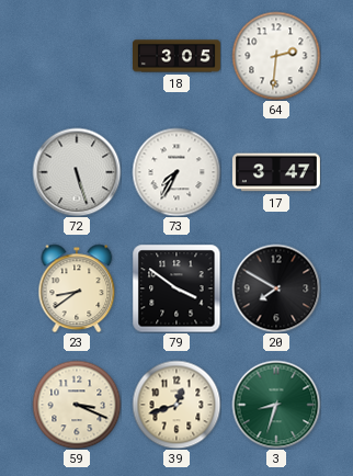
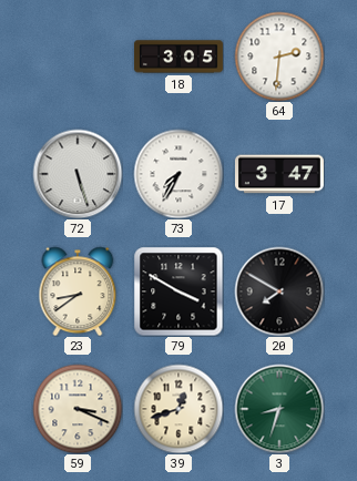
79: 3:51 -> 3:50 (178, 291)
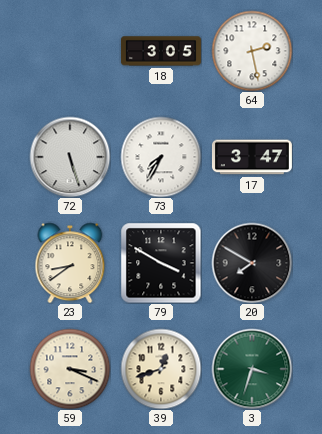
64: 2:31 -> 2:28 (252, 51)
3: 8:33 -> 3:33 (252, 369)
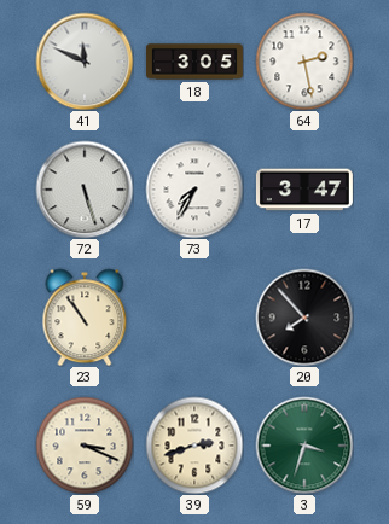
41: none -> 11:49 (85, 62)
23: 8:39 -> 10:54 (85, 318)
79: 3:50 -> none (161, 263)
20: 7:50 -> 7:53 (304, 318)
39: 12:42 -> 2:42 (194, 446)
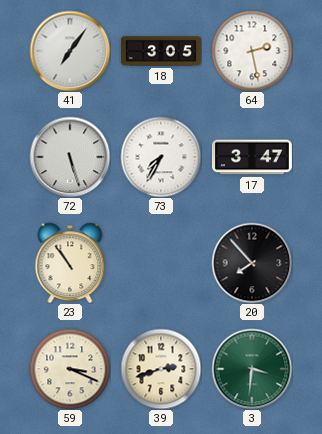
41: 11:49 -> 7:06 (70, 51)
3: 3:33 -> 3:31 (252, 369)
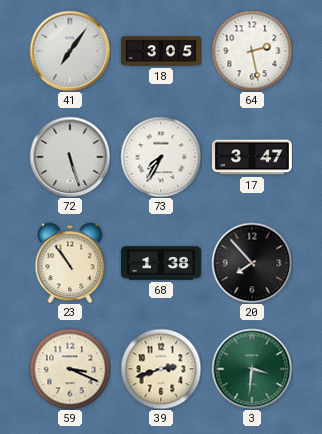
68: none -> 1:38 (161, 263)
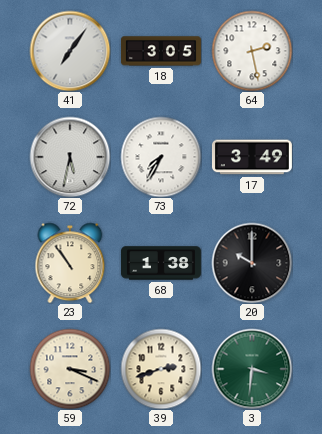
72: 5:27 -> 5:32 (70, 157)
17: 3:47 -> 3:49 (252, 157)
20: 7:53 -> 10:00 (252, 263)
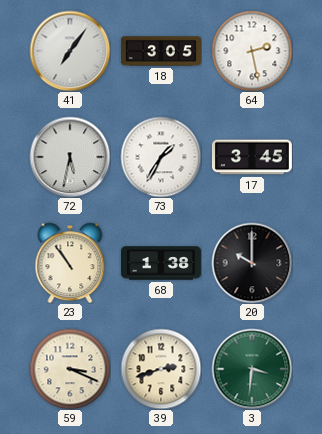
73: 7:35 -> 1:35 (161, 157)
17: 3:49 -> 3:45 (252, 157)
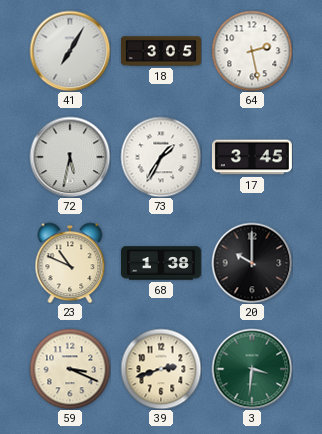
41: 7:06 -> 7:05 (70, 51)
23: 10:54 -> 10:49 (70, 263)
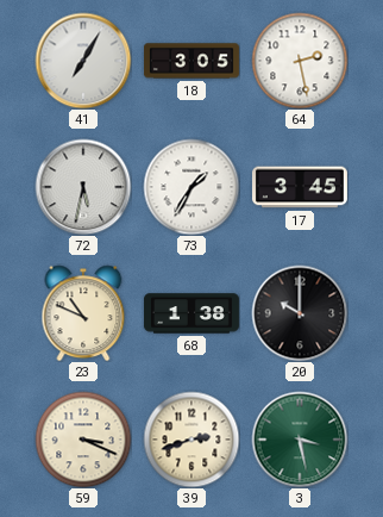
3: 3:31 -> 3:28 (300, 440)
